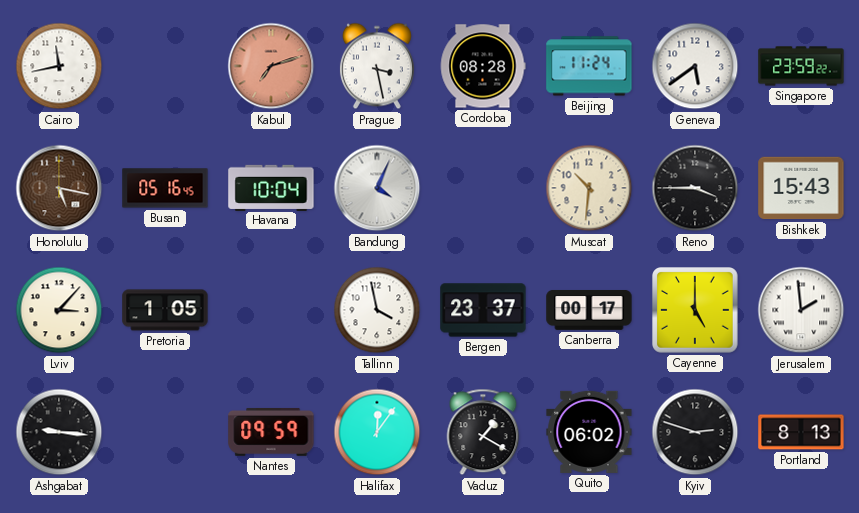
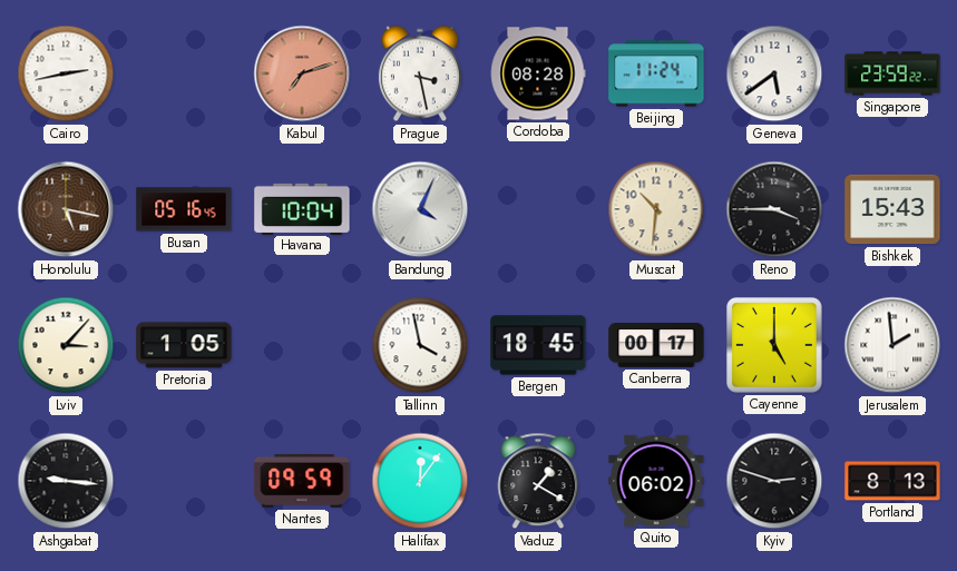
Cairo: 11:43 -> 2:43 (66, 73)
Bergen: 23:37 -> 18:45 (538, 345)
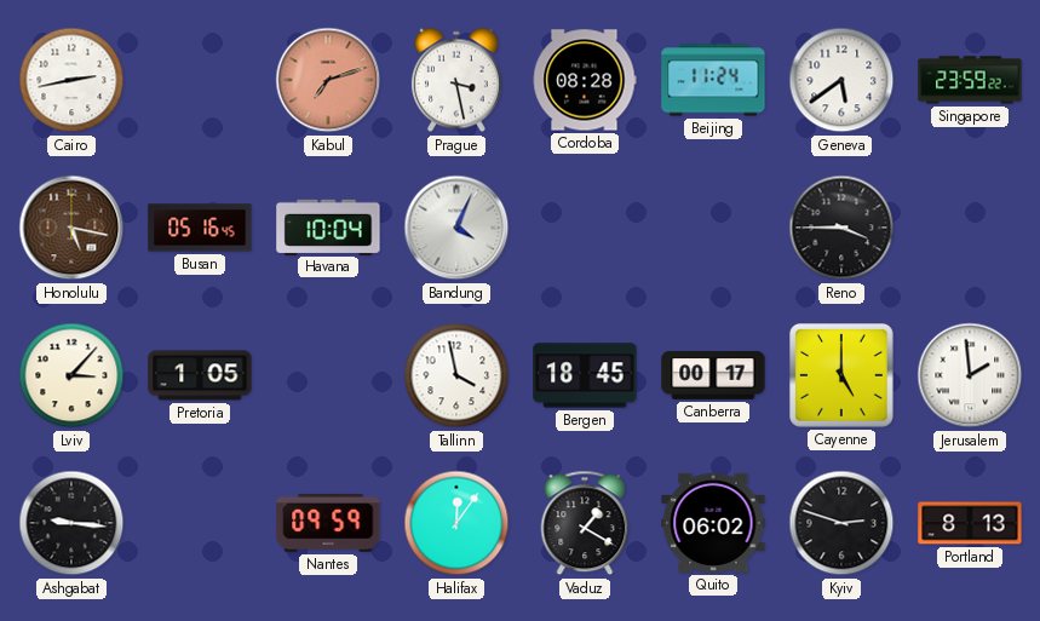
Muscat: 10:31 -> none (656, 209)
Bishkek: 15:43 -> none (892, 209)
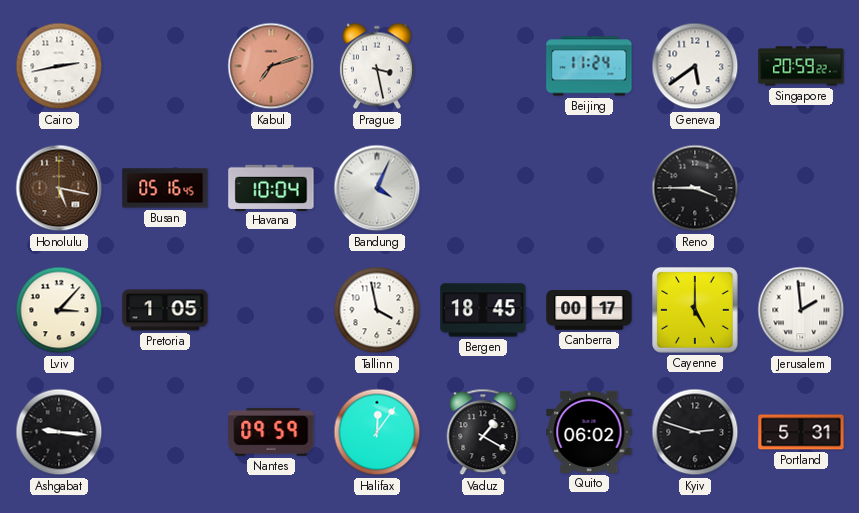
Cordoba: 08:28 -> none (585, 80)
Singapore: 23:59 -> 20:59 (801, 66)
Portland: 8:13 -> 5:31 (801, 432)
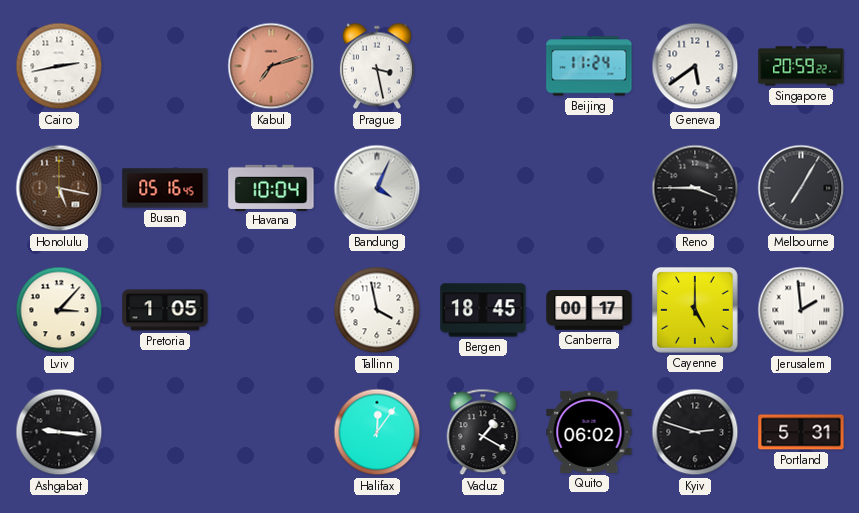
Melbourne: none -> 7:05 (801, 188)
Nantes: 09:59 -> none (271, 432)
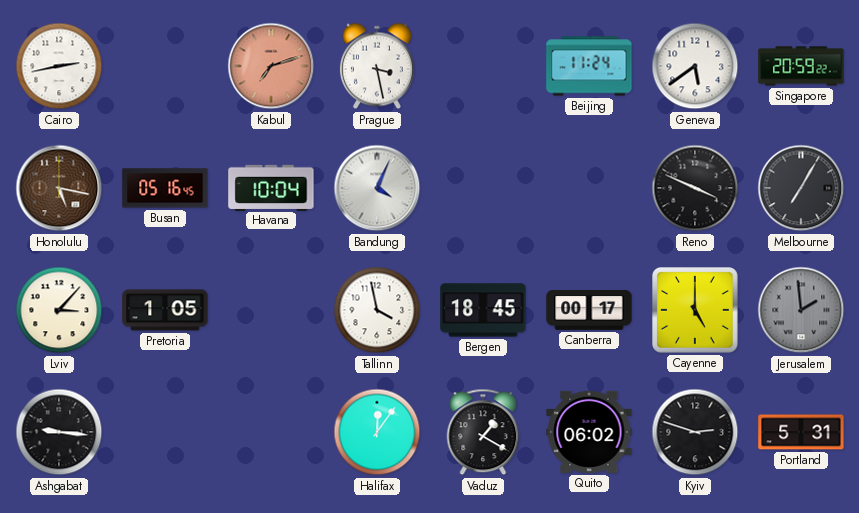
Reno: 3:45 -> 3:49 (695, 188)
Jerusalem dial: white -> grey (801, 310)
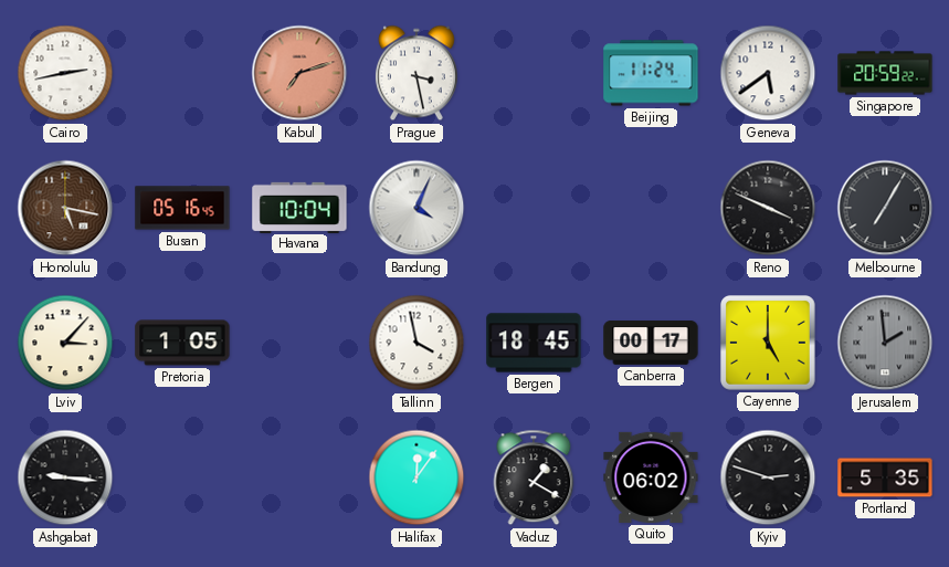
Portland: 5:31 -> 5:35 (885, 477)
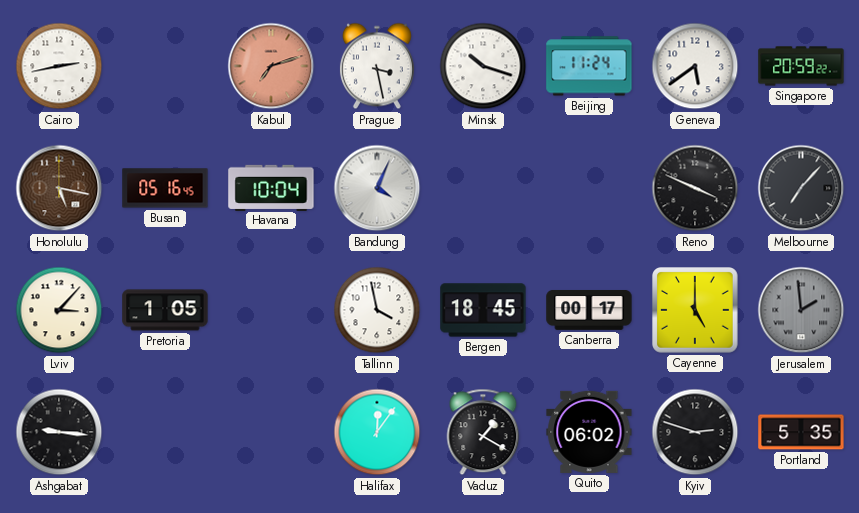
Minsk: none -> 10:18 (483, 66)
Melbourne: 7:05 -> 7:07 (801, 188)
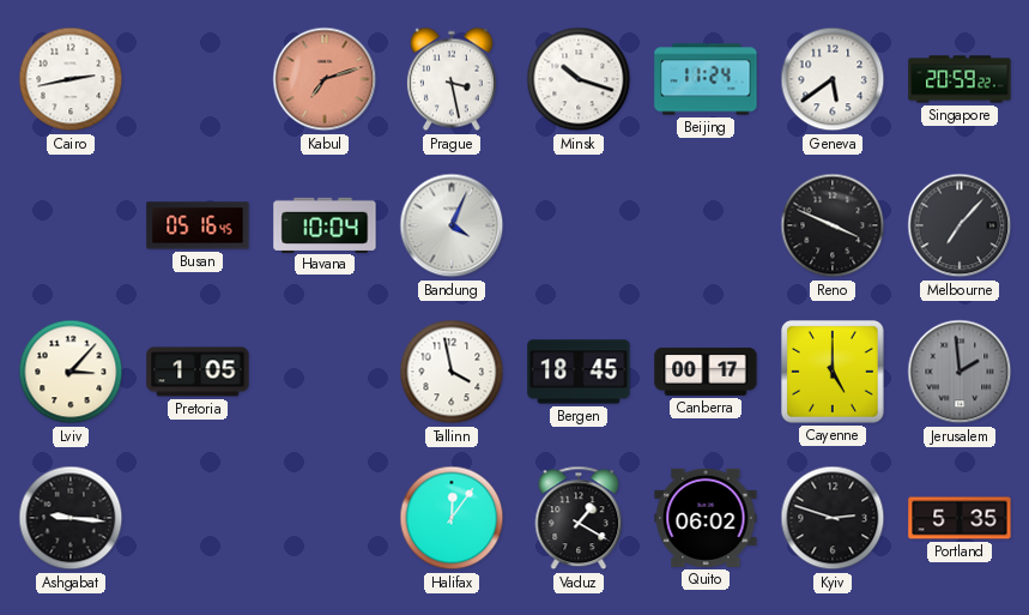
Honolulu: 5:17 -> none (59, 188)
